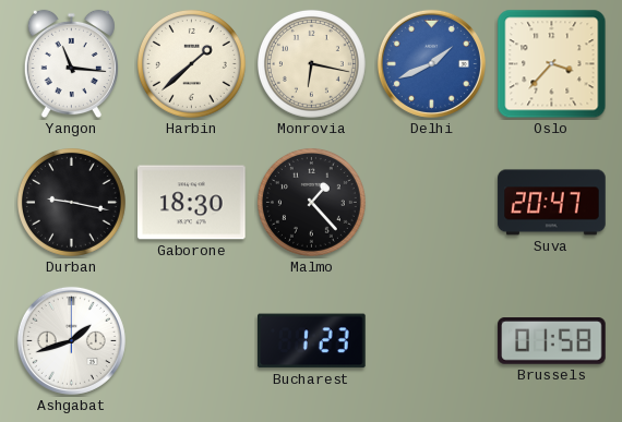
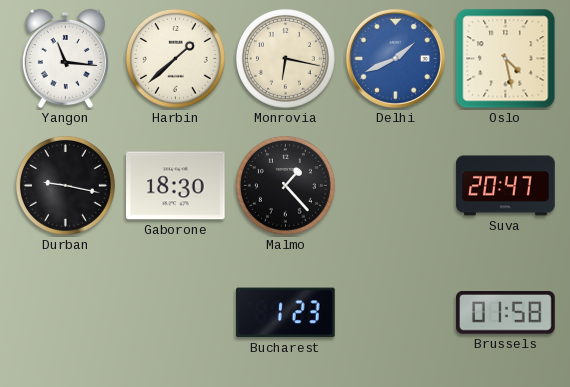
Oslo: 3:37 -> 4:28 (506, 59)
Ashgabat: 1:42 -> none (71, 340)
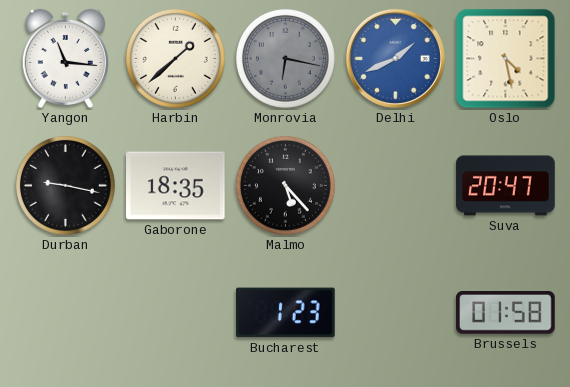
Monrovia dial: cream -> grey (285, 58)
Gaborone: 18:30 -> 18:35 (176, 186)
Malmo: 1:23 -> 5:23 (285, 185)
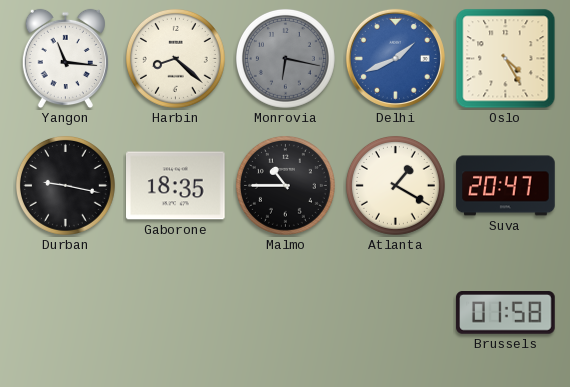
Harbin: 1:38 -> 8:22 (175, 58)
Oslo: 4:28 -> 4:25 (506, 59)
Malmo: 5:23 -> 10:45 (285, 185)
Atlanta: none -> 1:20 (395, 185)
Bucharest: 1:23 -> none (286, 313)
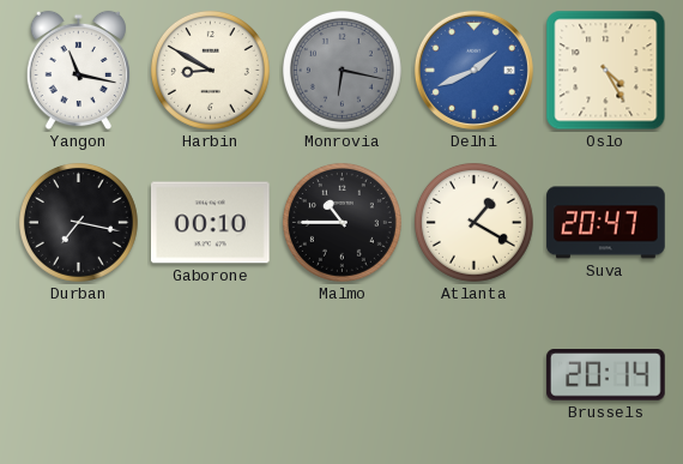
Yangon: 11:16 -> 11:17 (78, 71)
Harbin: 8:22 -> 8:50 (210, 70)
Durban: 9:17 -> 7:17 (78, 222)
Gaborone: 18:35 -> 00:10 (211, 223)
Brussels: 01:58 -> 20:14 (606, 375)
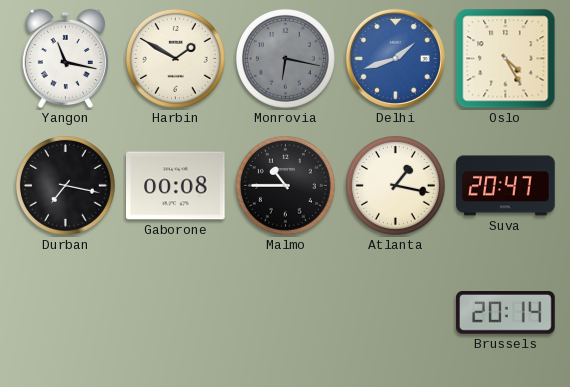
Harbin: 8:50 -> 1:50 (175, 58)
Delhi: 1:41 -> 1:42 (395, 58)
Gaborone: 00:10 -> 00:08 (176, 186)
Atlanta: 1:20 -> 1:17 (395, 185)
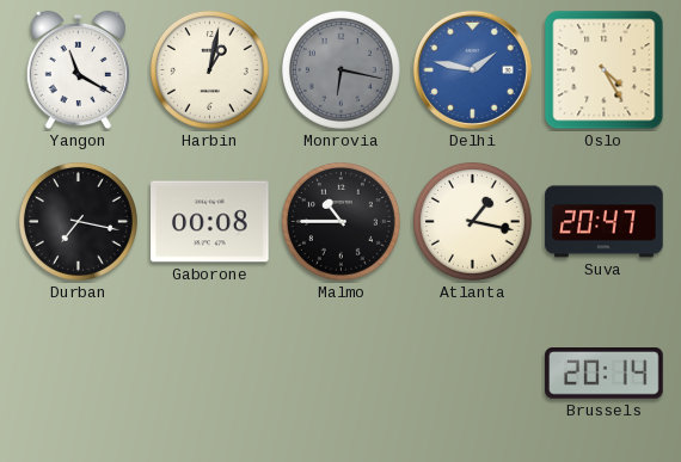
Yangon: 11:17 -> 11:20 (78, 70)
Harbin: 1:50 -> 1:02 (209, 69)
Delhi: 1:42 -> 1:47 (472, 69)
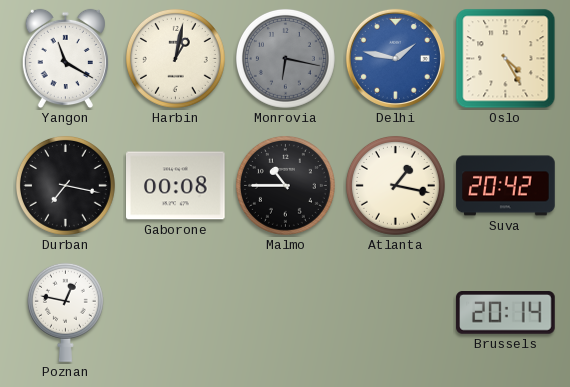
Suva: 20:47 -> 20:42 (506, 186)
Poznan: none -> 12:47 (65, 312)
